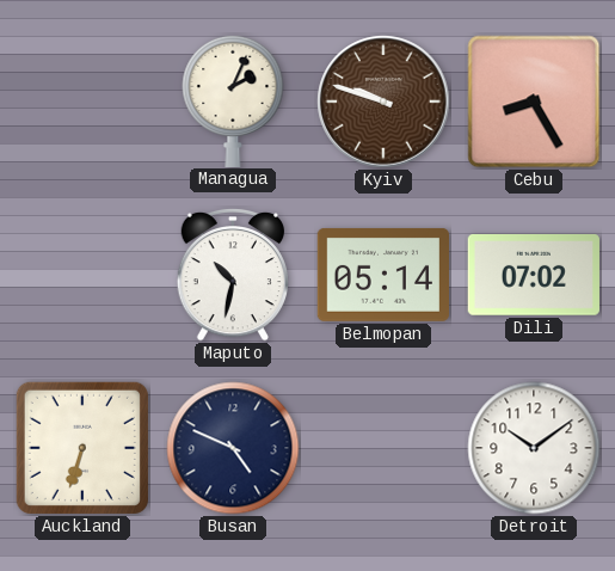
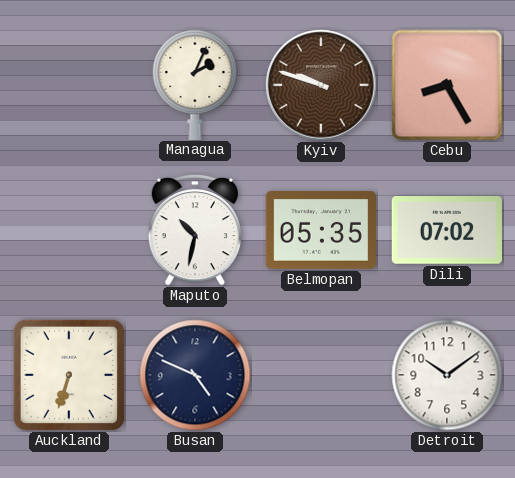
Belmopan: 05:14 -> 05:35 (320, 230)
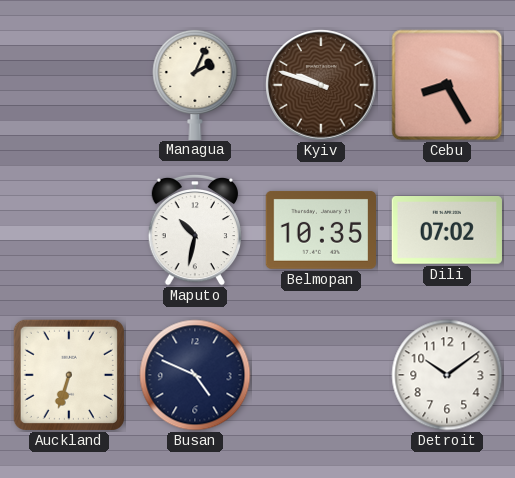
Belmopan: 05:35 -> 10:35 (320, 230)
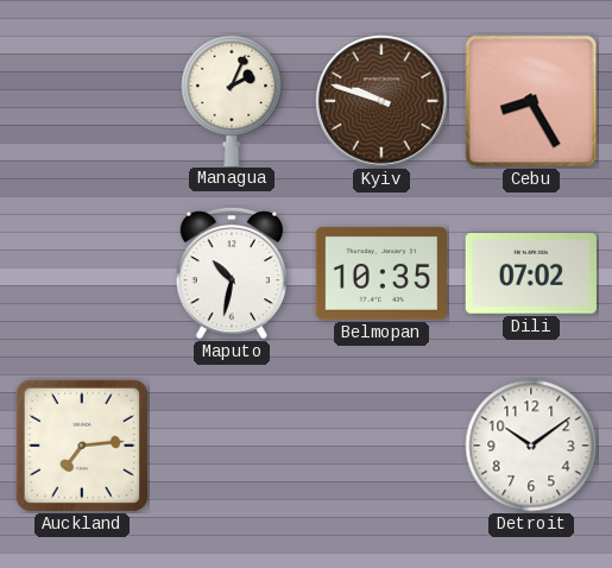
Auckland: 6:33 -> 7:14 (82, 446)
Busan: 4:49 -> none (195, 375)
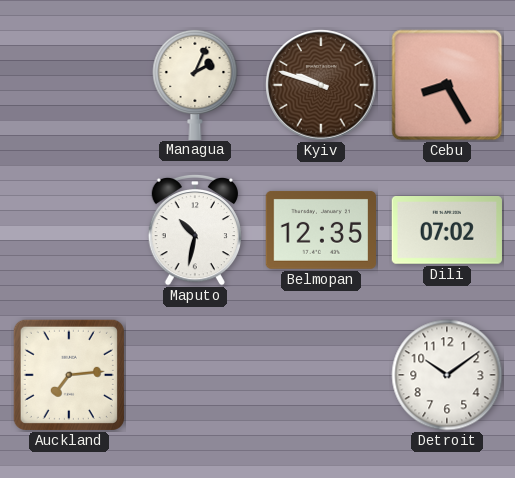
Belmopan: 10:35 -> 12:35 (320, 230)
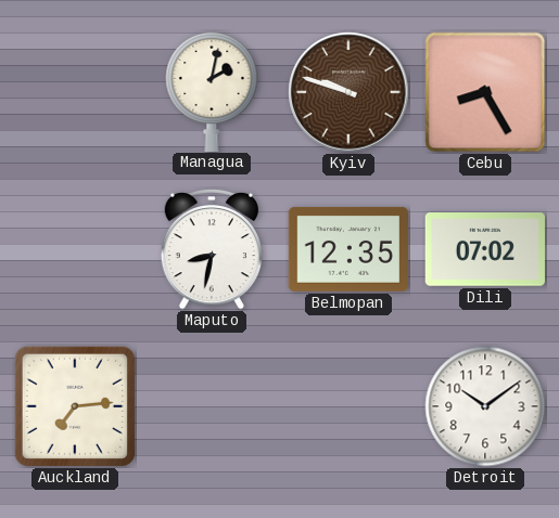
Managua: 2:04 -> 2:02 (212, 91)
Maputo: 10:32 -> 8:32 (211, 249)
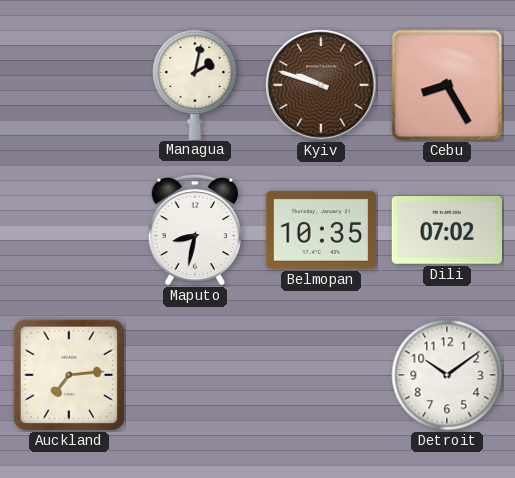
Belmopan: 12:35 -> 10:35 (320, 230)
